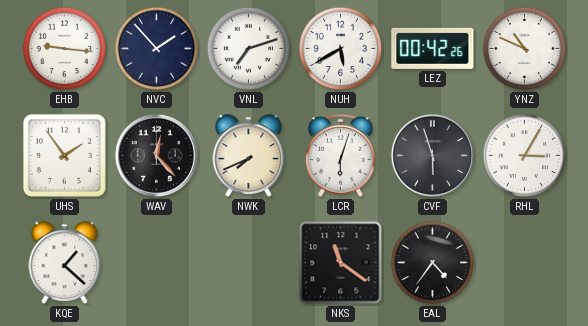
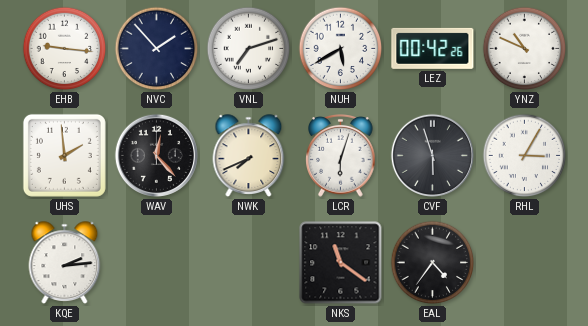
UHS: 1:54 -> 1:59 (64, 155)
KQE: 1:22 -> 2:14 (65, 263)
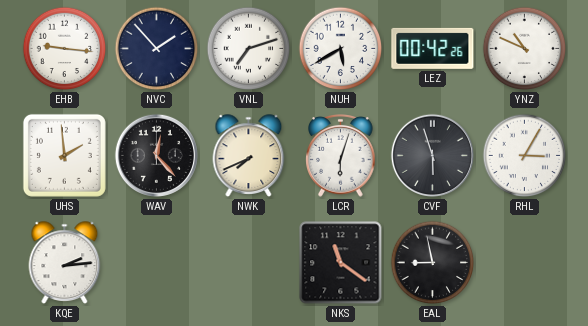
EAL: 4:36 -> 8:58 (433, 263)
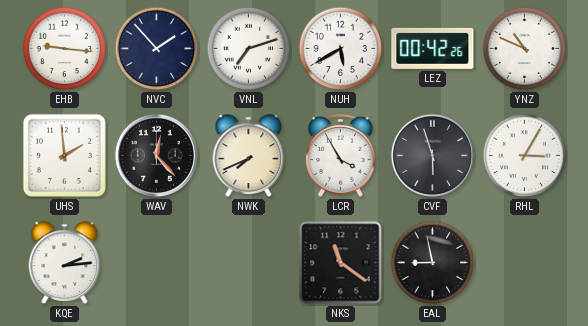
LCR: 6:03 -> 3:55 (341, 156)
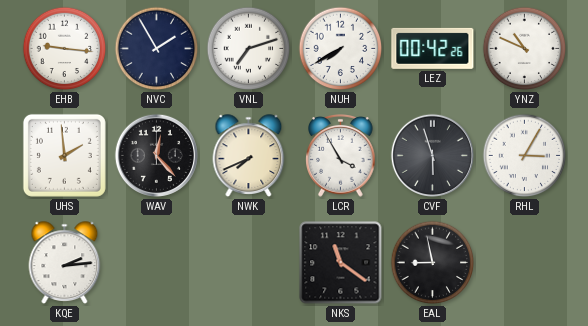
NVC: 1:53 -> 1:55 (157, 49)
NUH: 5:40 -> 7:40 (341, 49)
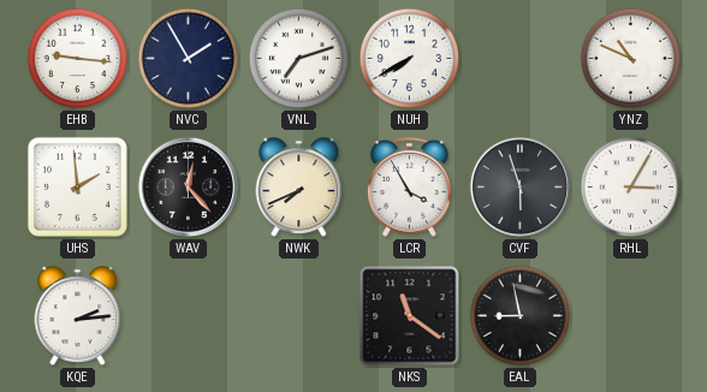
LEZ: 00:42 -> none (433, 48)
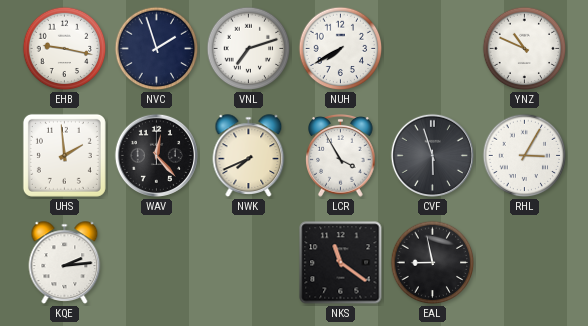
EHB: 9:16 -> 9:17 (65, 49)
NVC: 1:55 -> 1:57 (157, 49)
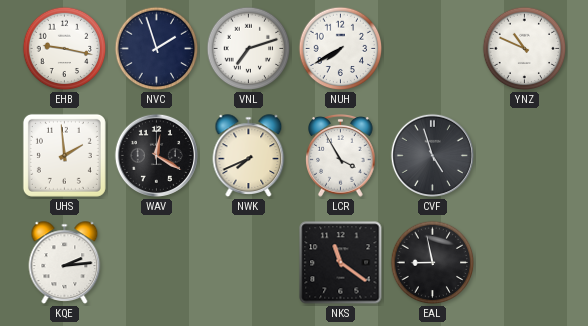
WAV: 12:23 -> 12:20 (156, 155)
CVF: 5:57 -> 4:57 (432, 155)
RHL: 3:05 -> none (525, 156)
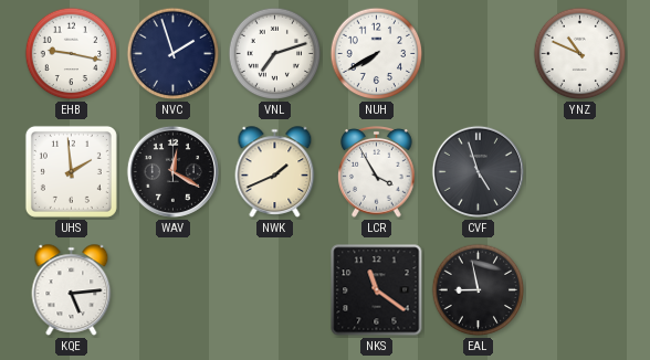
NWK: 7:41 -> 1:41 (275, 172)
KQE: 2:14 -> 5:14 (72, 290)
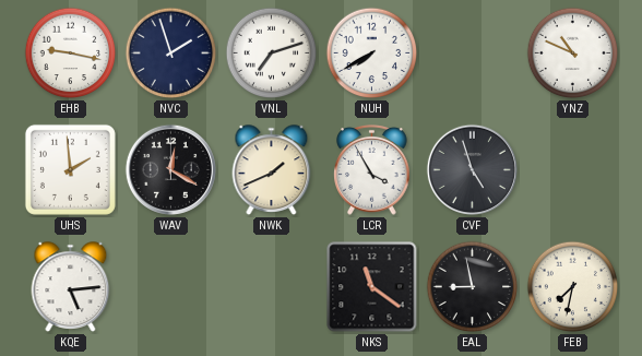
FEB: none -> 7:32 (573, 287)
